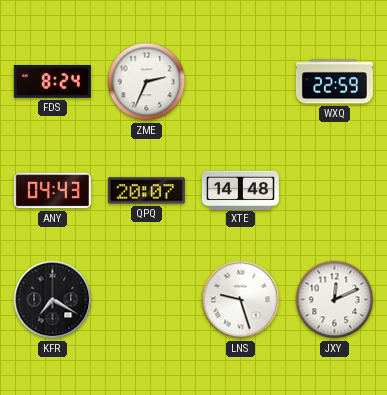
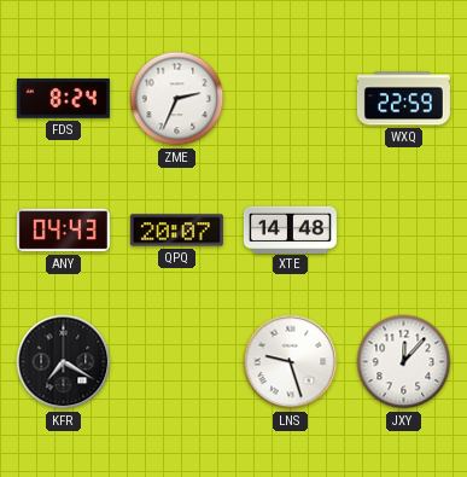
JXY: 12:11 -> 12:07 (404, 362)
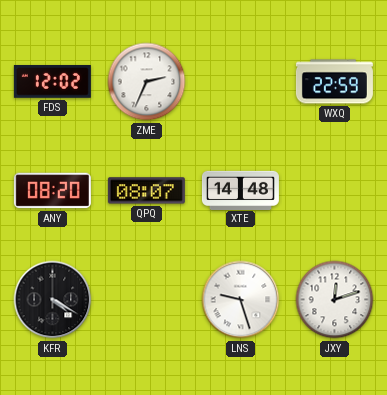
FDS: 8:24 -> 12:02 (52, 82)
ANY: 04:43 -> 08:20 (52, 191)
QPQ: 20:07 -> 08:07 (146, 191)
KFR: 7:20 -> 4:20 (53, 300)
JXY: 12:07 -> 12:12 (335, 300)
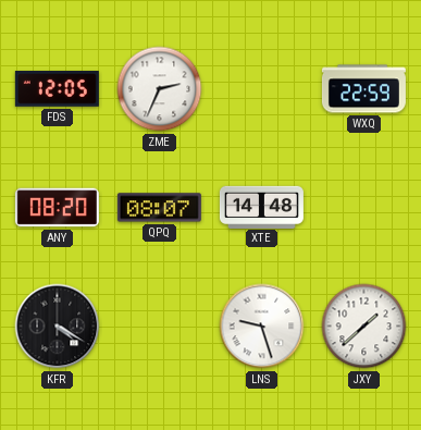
FDS: 12:02 -> 12:05 (57, 89)
JXY: 12:12 -> 1:38 (364, 327)
